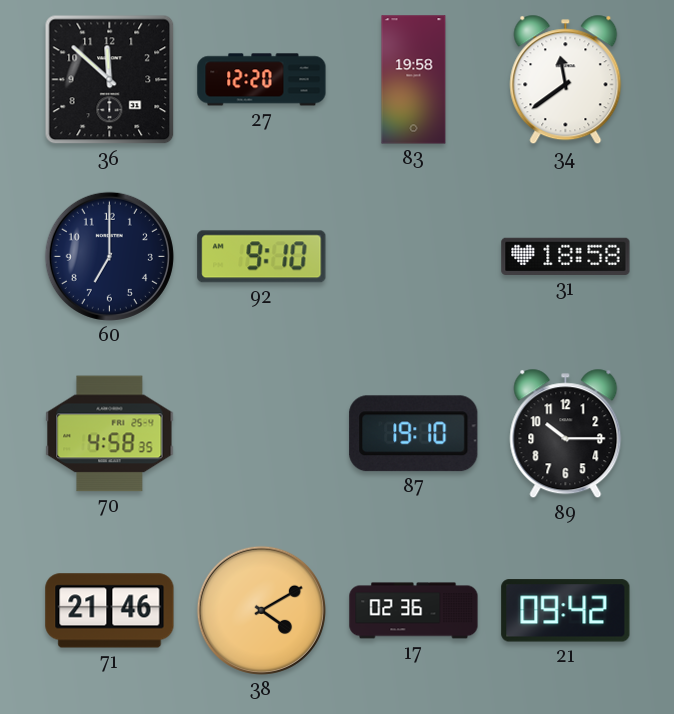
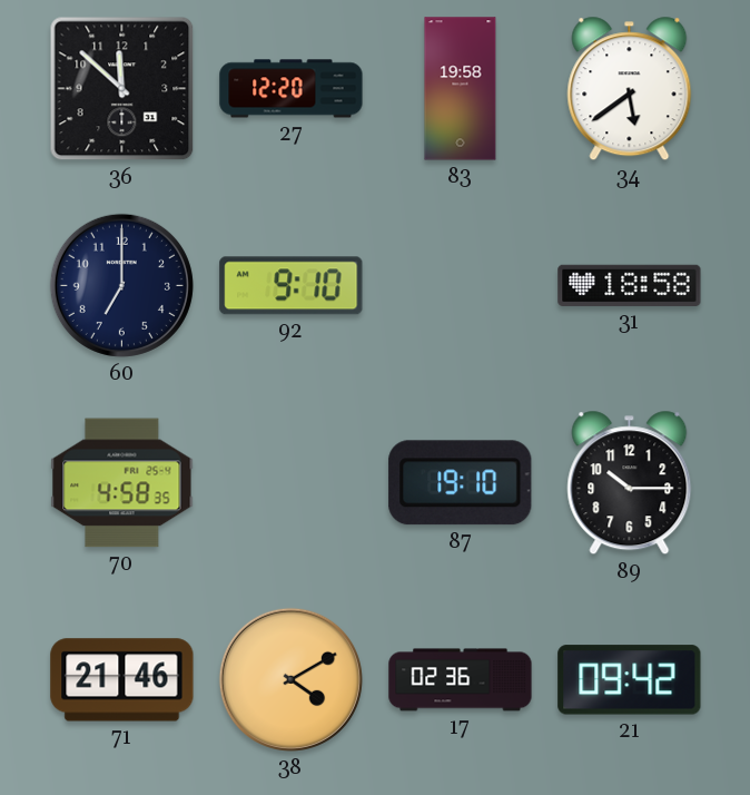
34: 11:39 -> 5:39 (630, 89)
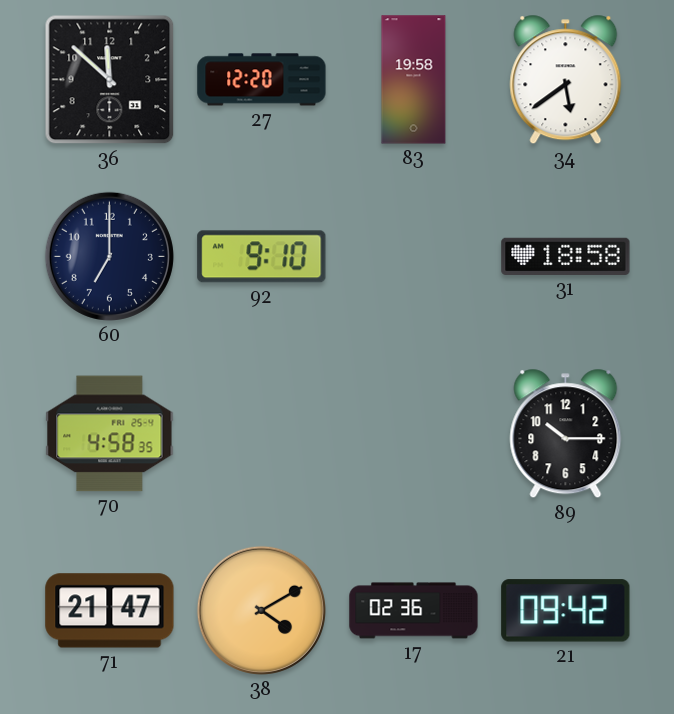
87: 19:10 -> none (461, 483)
71: 21:46 -> 21:47 (110, 611)
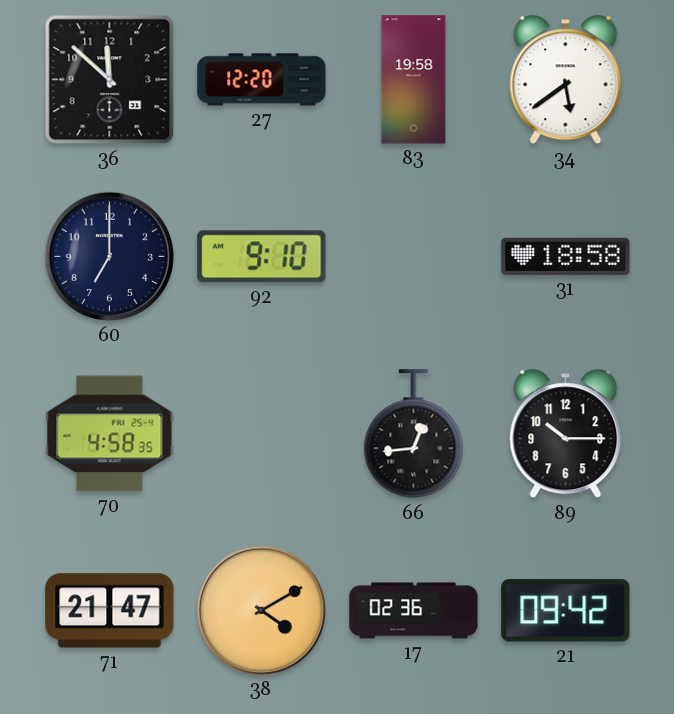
66: none -> 12:44 (414, 434)
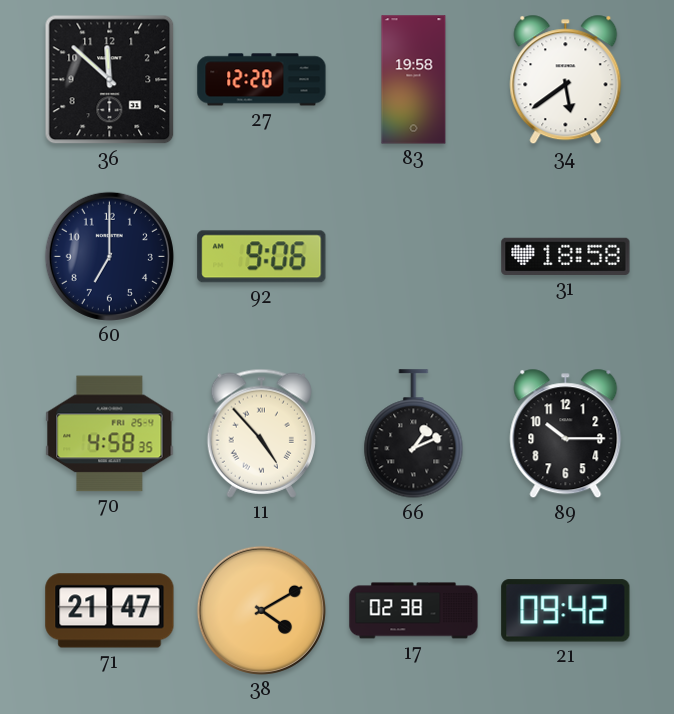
92: 9:10 -> 9:06 (262, 257)
11: none -> 4:53 (261, 433)
66: 12:44 -> 1:11 (414, 434)
17: 02:36 -> 02:38 (414, 611)
